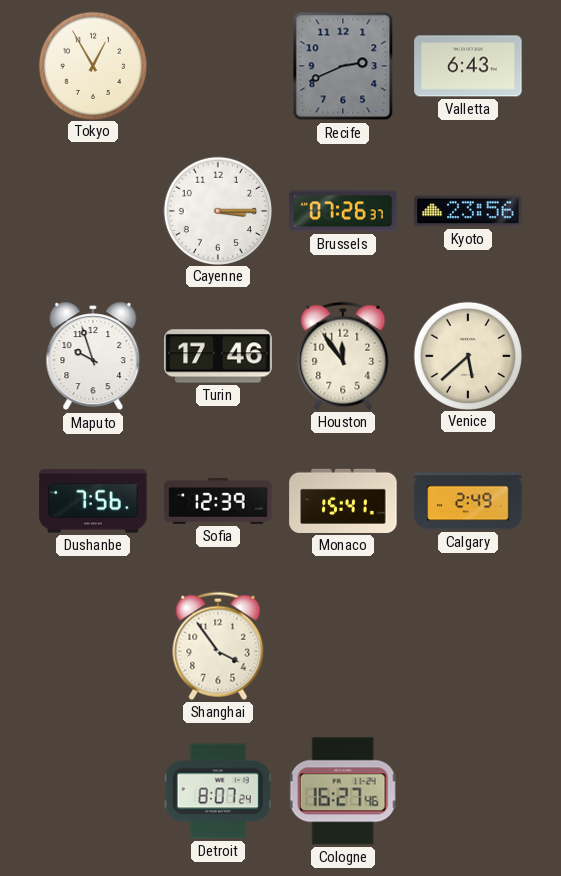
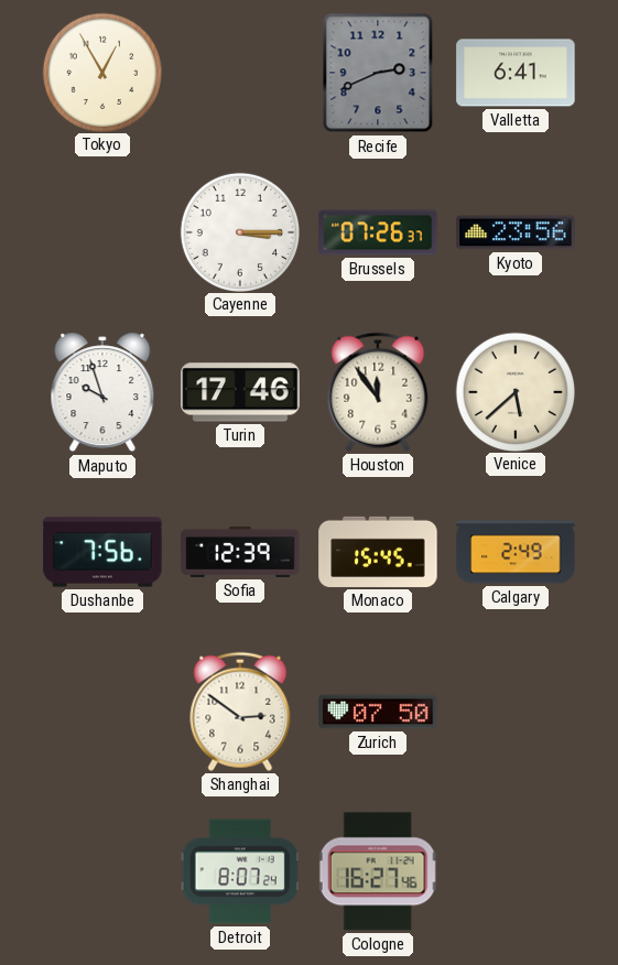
Valletta: 6:43 -> 6:41 (516, 73)
Monaco: 15:41 -> 15:45 (378, 552)
Shanghai: 3:54 -> 2:51 (240, 712)
Zurich: none -> 07:50 (378, 712)
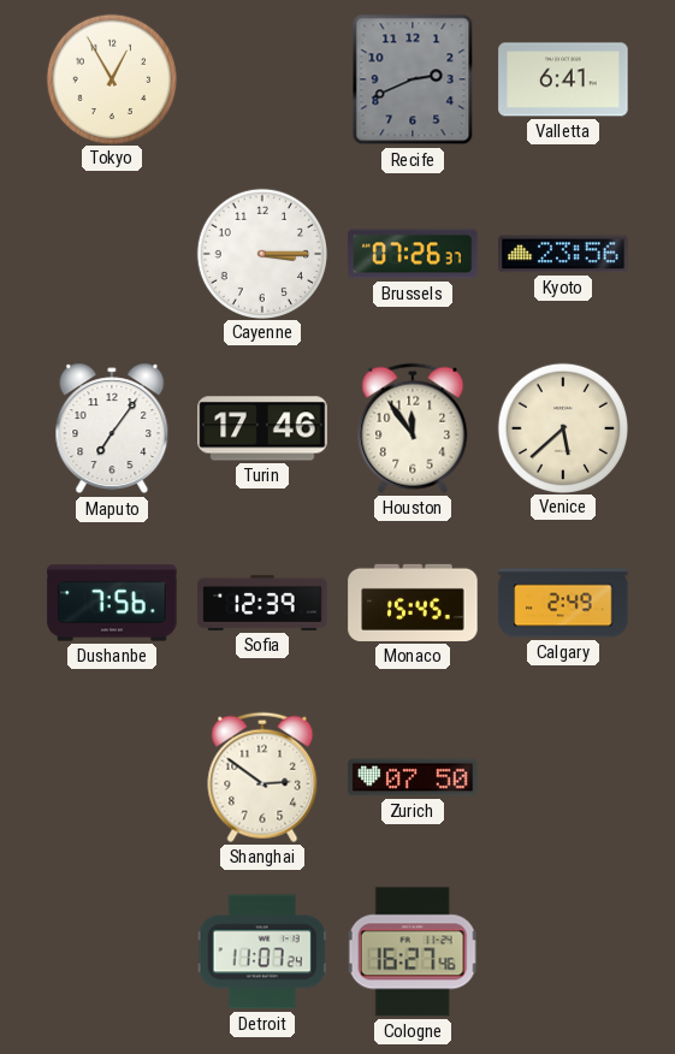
Maputo: 9:57 -> 7:06 (112, 428)
Detroit: 8:07 -> 11:07 (262, 952)
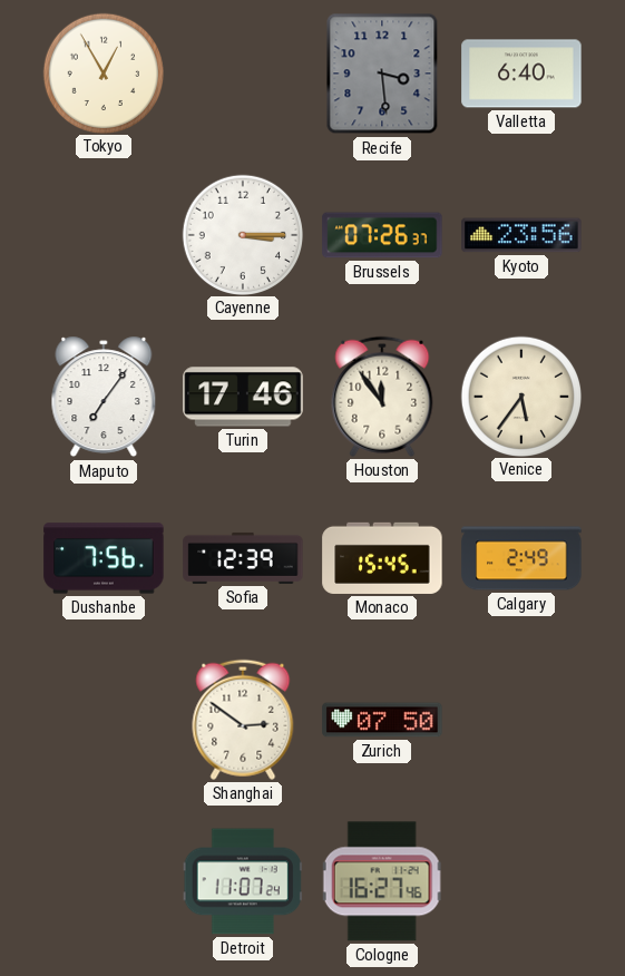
Recife: 2:41 -> 3:29 (382, 74)
Valletta: 6:41 -> 6:40 (521, 74)
Venice: 5:38 -> 5:36 (520, 396)
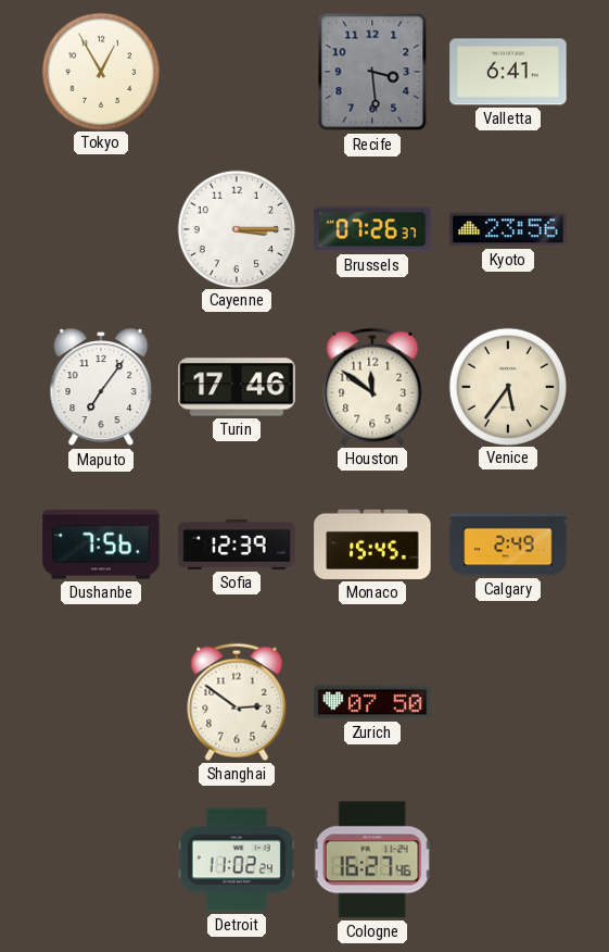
Valletta: 6:40 -> 6:41 (508, 72)
Houston: 11:54 -> 11:51 (372, 387)
Detroit: 11:07 -> 11:02 (237, 860)
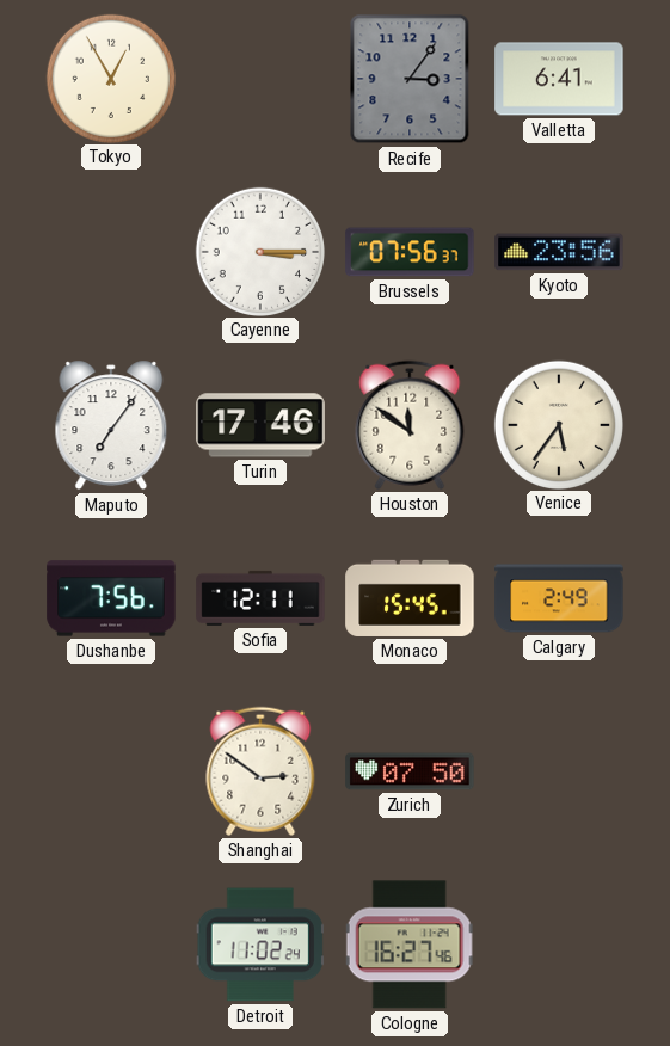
Recife: 3:29 -> 3:06 (410, 79)
Brussels: 07:26 -> 07:56 (410, 252)
Sofia: 12:39 -> 12:11 (260, 598)
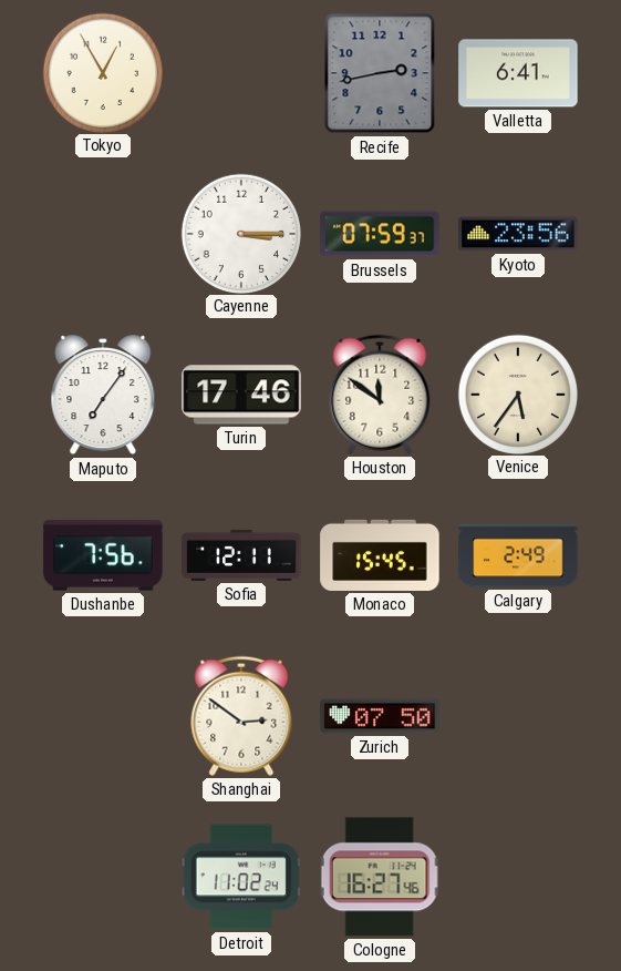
Recife: 3:06 -> 2:43 (380, 73)
Brussels: 07:56 -> 07:59 (380, 234)
